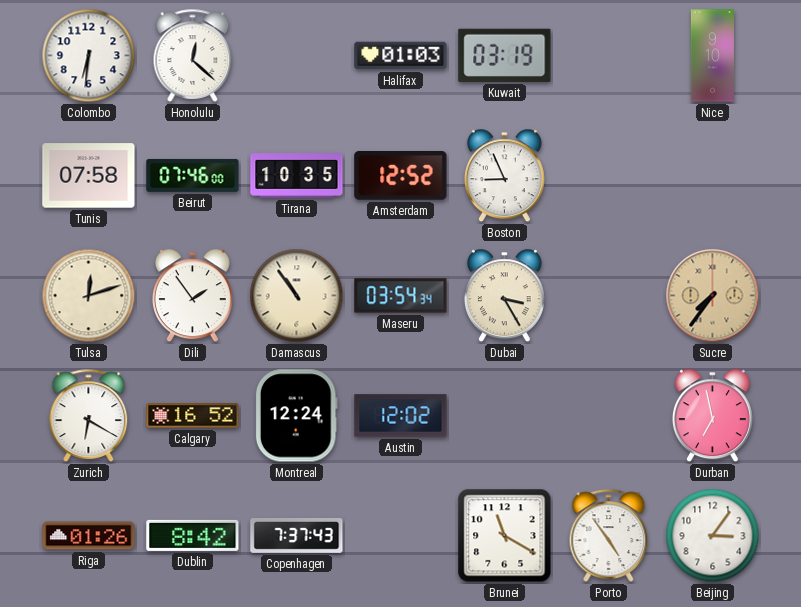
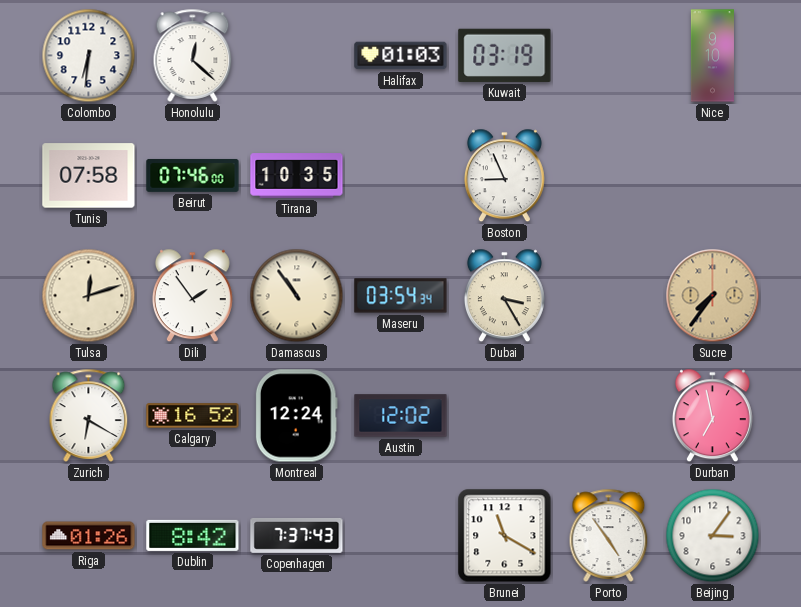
Amsterdam: 12:52 -> none (401, 176)
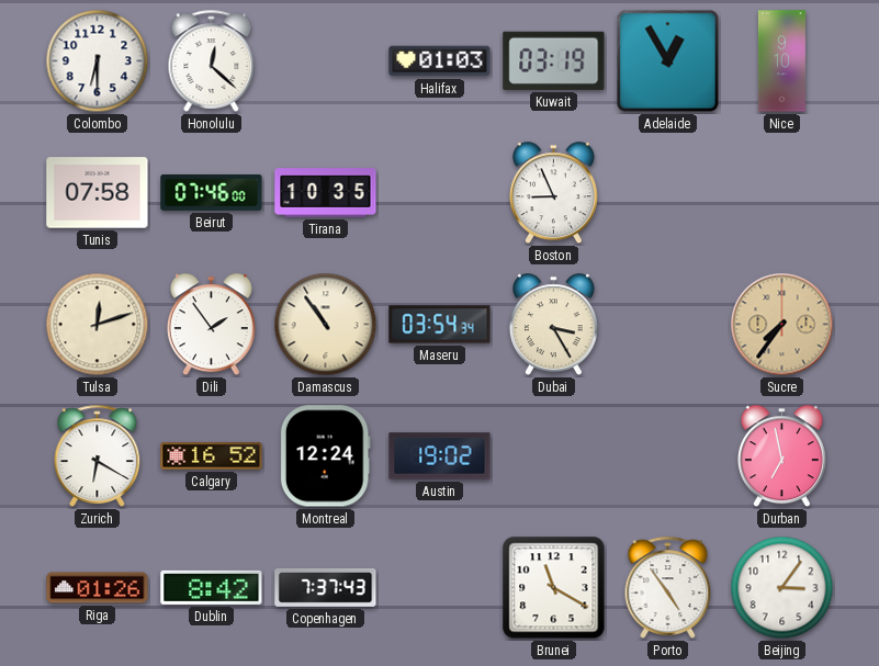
Colombo: 6:31 -> 6:30 (98, 61)
Adelaide: none -> 12:55 (668, 61)
Austin: 12:02 -> 19:02 (440, 456)
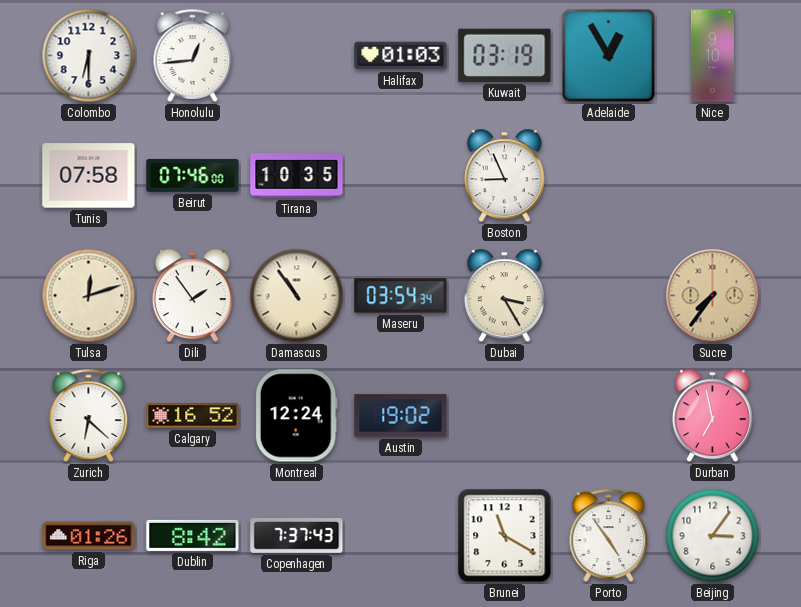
Honolulu: 12:22 -> 12:44 (193, 55)
Zurich: 6:20 -> 6:22 (89, 415)
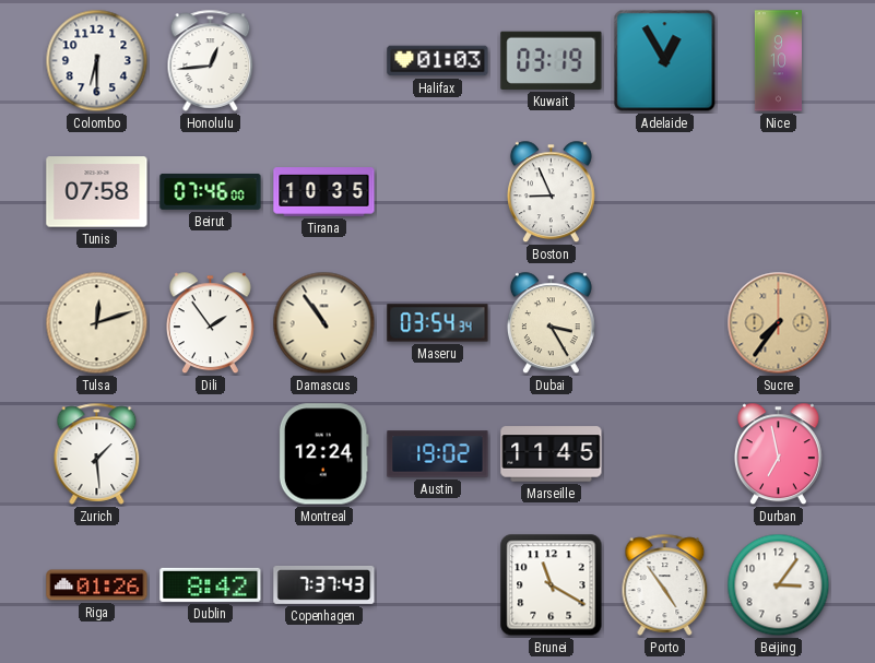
Zurich: 6:22 -> 1:29 (97, 453)
Calgary: 16:52 -> none (193, 416)
Marseille: none -> 11:45 (552, 454)
